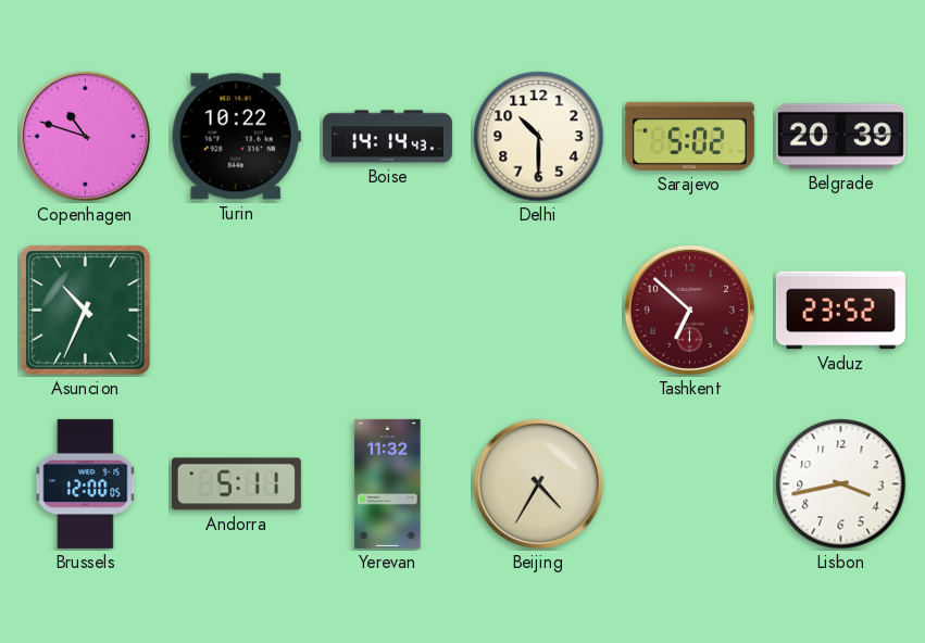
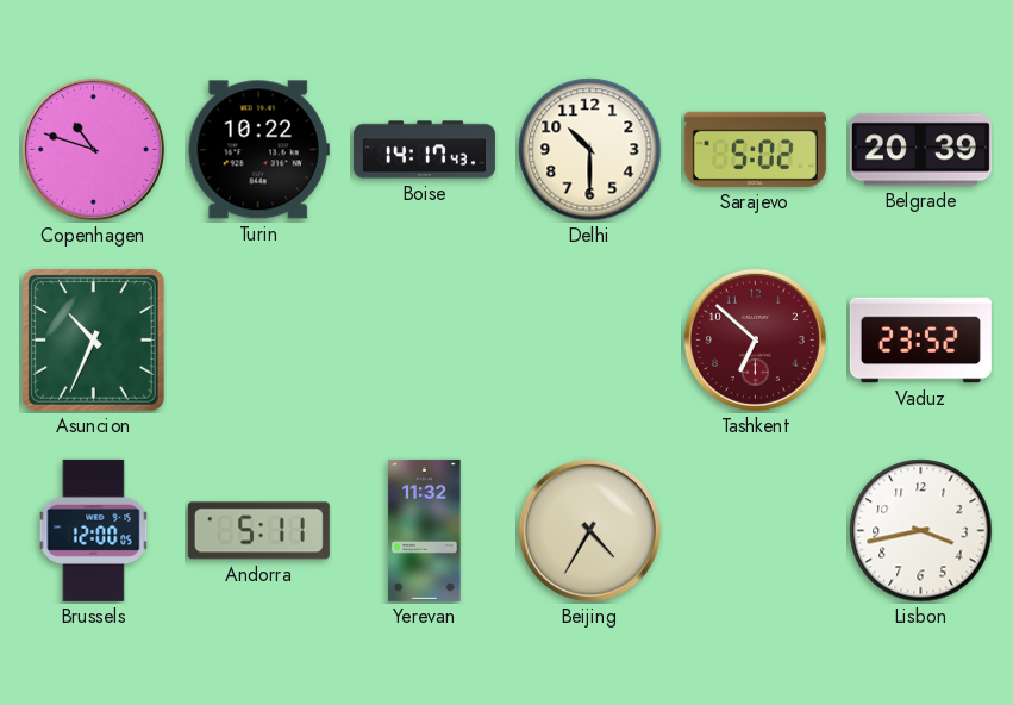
Boise: 14:14 -> 14:17 (424, 150)
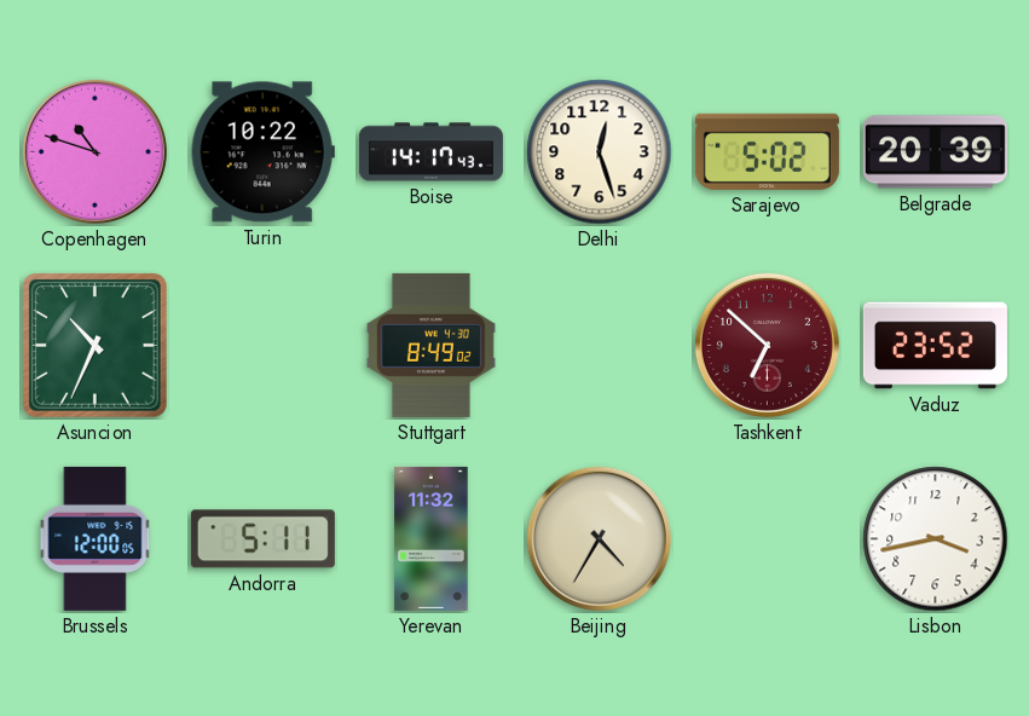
Delhi: 10:30 -> 12:27 (600, 152)
Stuttgart: none -> 8:49 (430, 345)
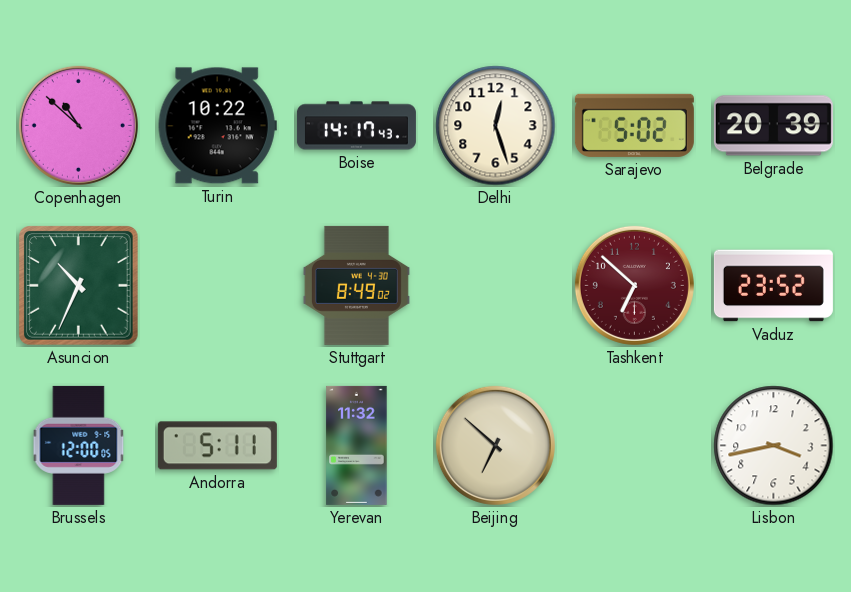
Copenhagen: 10:48 -> 10:52 (78, 125)
Beijing: 4:35 -> 6:52 (495, 445)
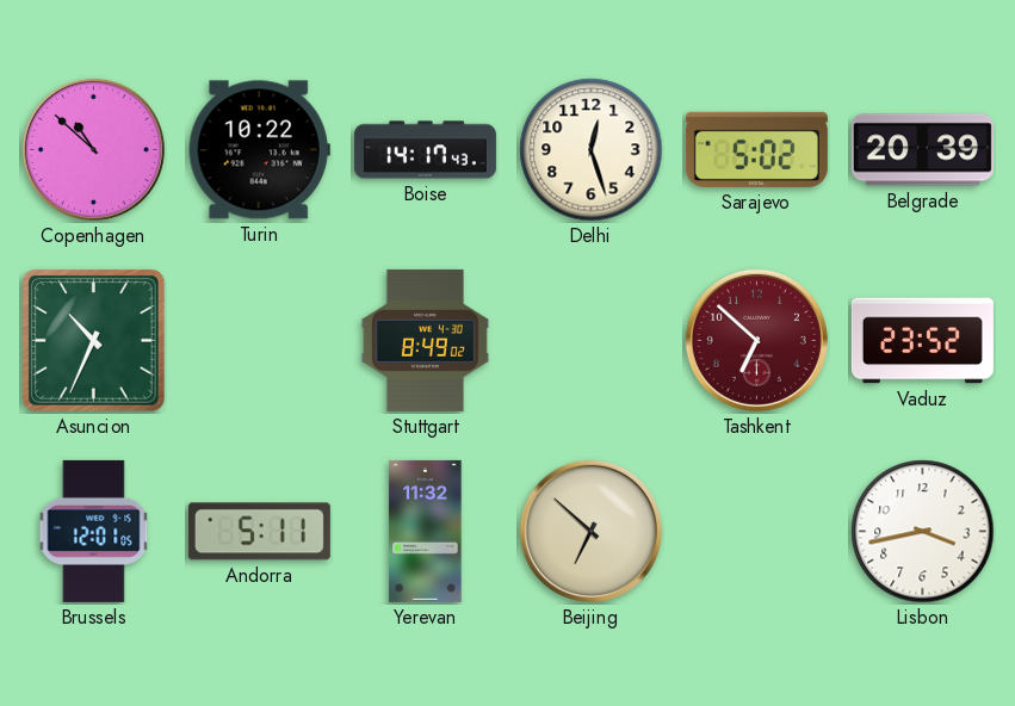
Brussels: 12:00 -> 12:01 (94, 531)
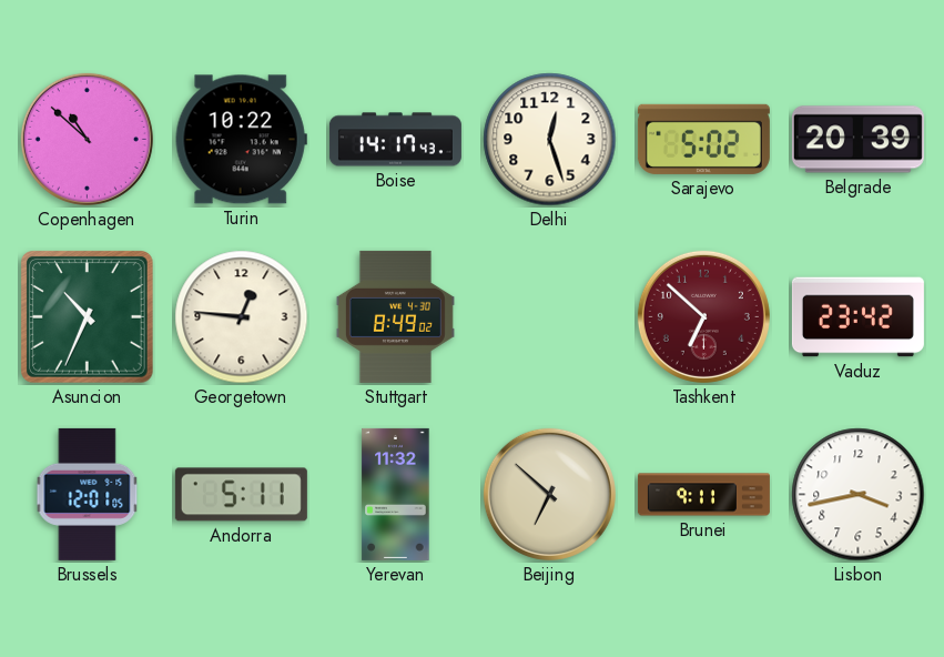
Georgetown: none -> 12:46 (242, 317)
Vaduz: 23:52 -> 23:42 (857, 317)
Brunei: none -> 9:11 (703, 495)
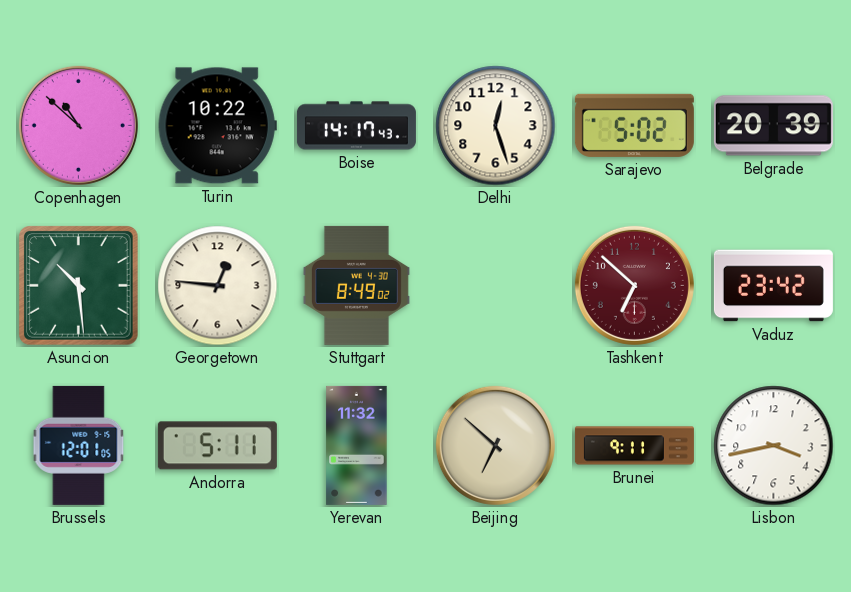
Asuncion: 10:34 -> 10:29 (79, 286)
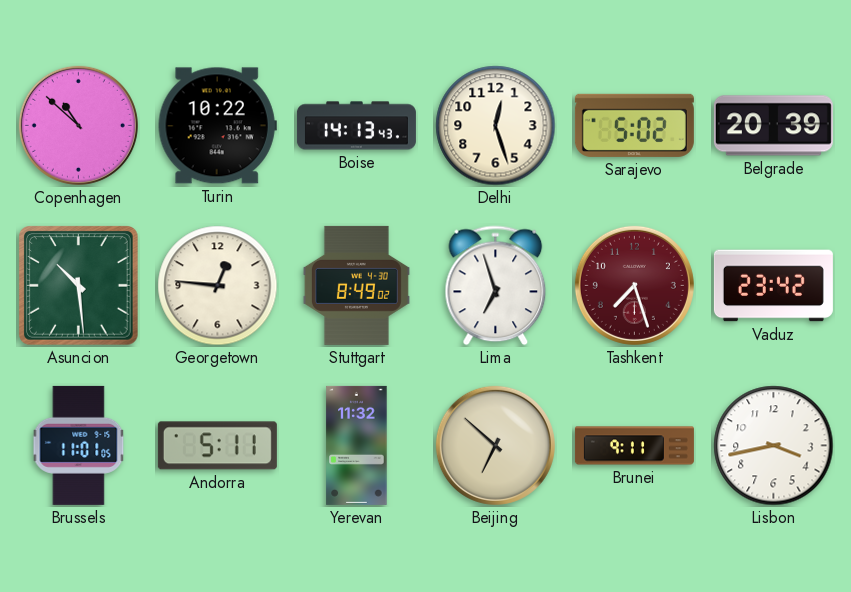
Boise: 14:17 -> 14:13 (356, 126)
Lima: none -> 6:57 (496, 286)
Tashkent: 6:52 -> 7:27 (634, 285)
Brussels: 12:01 -> 11:01 (79, 445)
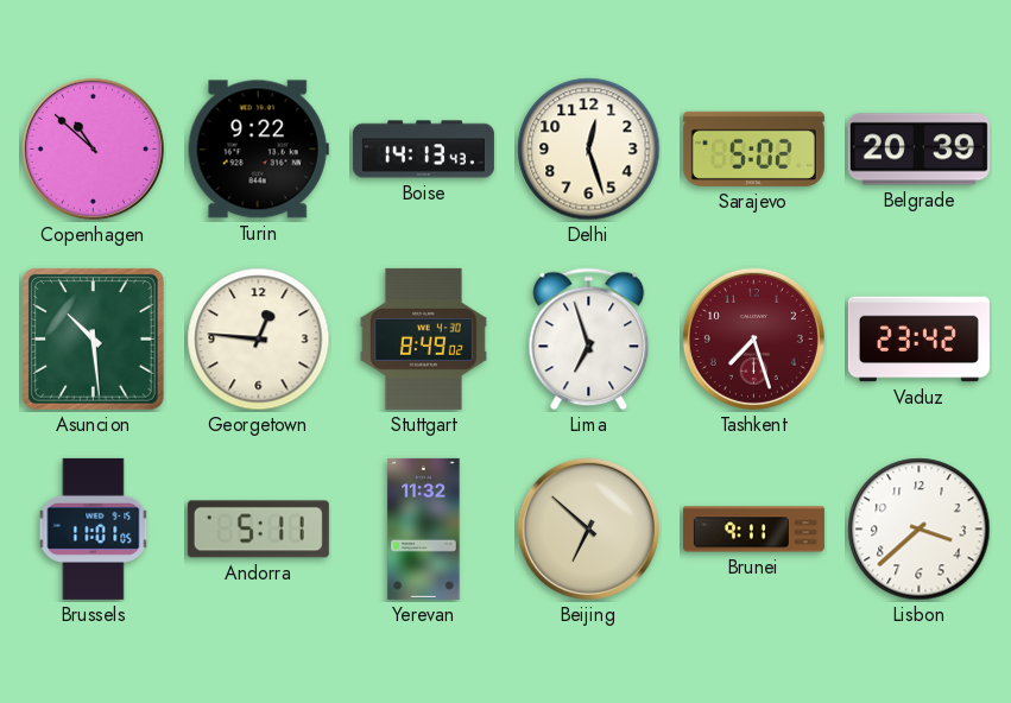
Turin: 10:22 -> 9:22 (258, 150)
Lisbon: 3:43 -> 3:38 (920, 530)
